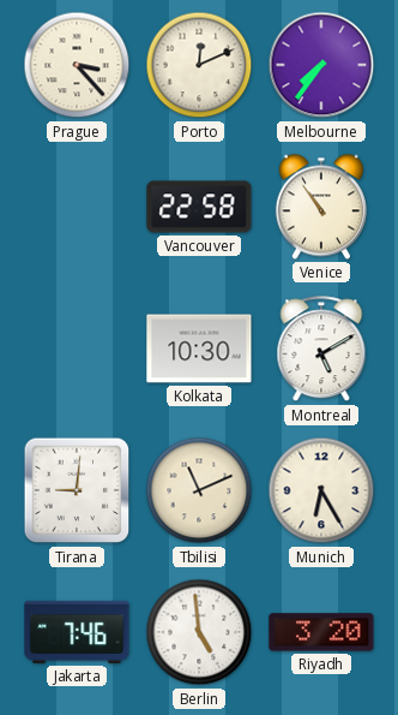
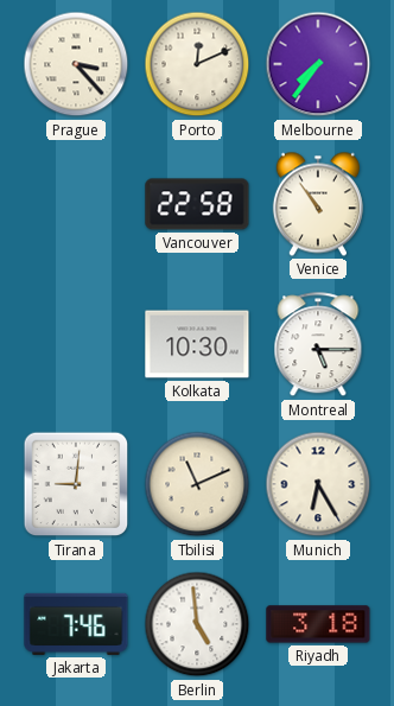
Montreal: 5:10 -> 5:15 (318, 345)
Riyadh: 3:20 -> 3:18 (318, 624)
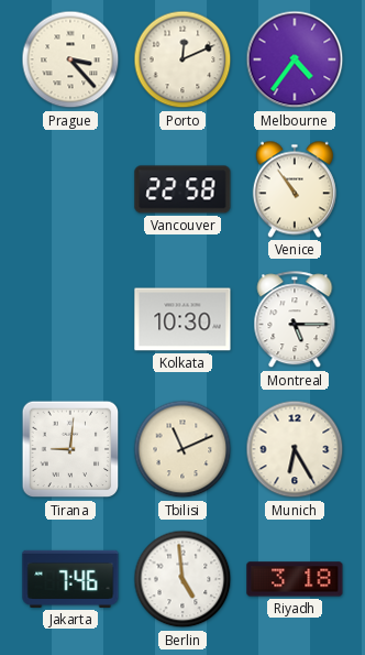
Melbourne: 7:36 -> 4:36 (295, 59)
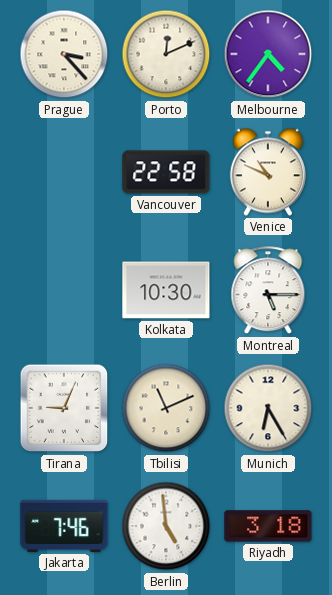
Venice: 10:54 -> 10:49 (268, 172)
Tirana: 9:01 -> 9:04 (64, 408)
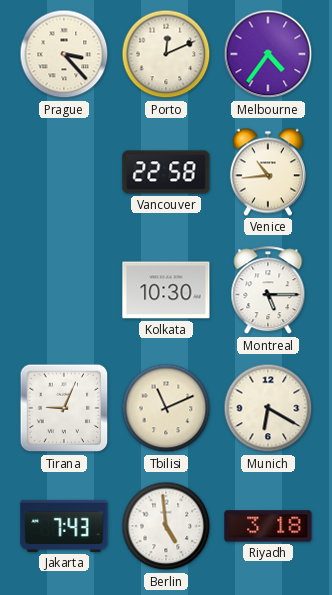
Venice: 10:49 -> 10:44 (268, 172)
Munich: 6:25 -> 6:20 (268, 408)
Jakarta: 7:46 -> 7:43 (64, 526)
